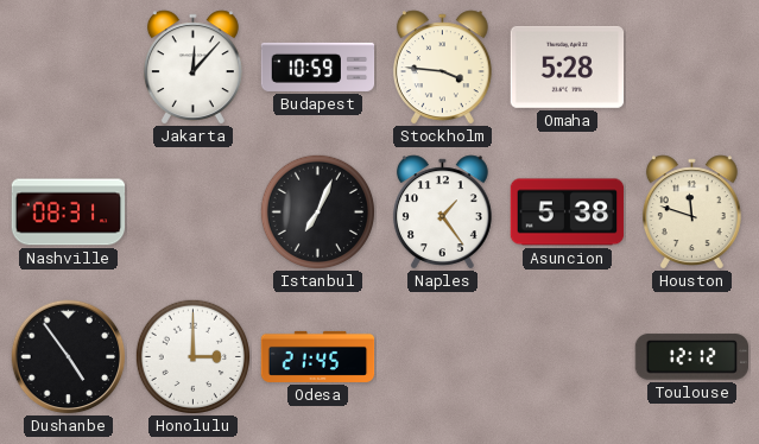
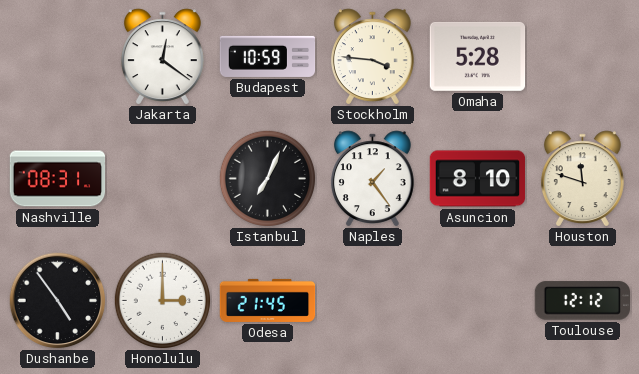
Jakarta: 12:07 -> 12:21 (162, 56)
Asuncion: 5:38 -> 8:10 (478, 179)
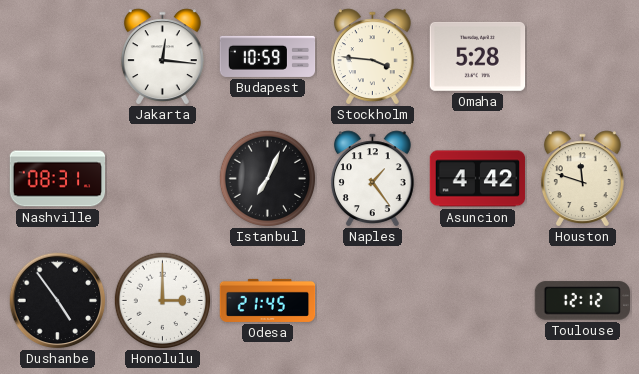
Jakarta: 12:21 -> 12:16 (162, 56)
Asuncion: 8:10 -> 4:42 (478, 179)
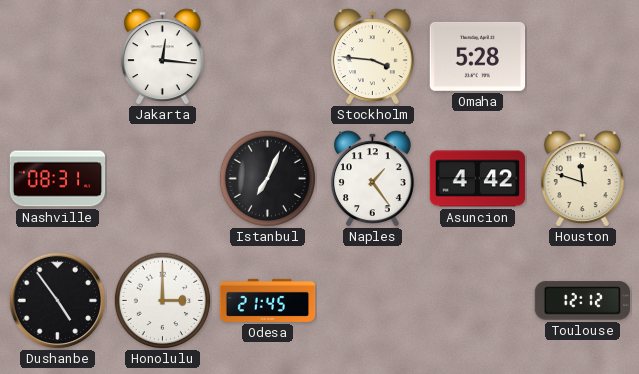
Budapest: 10:59 -> none (268, 56)
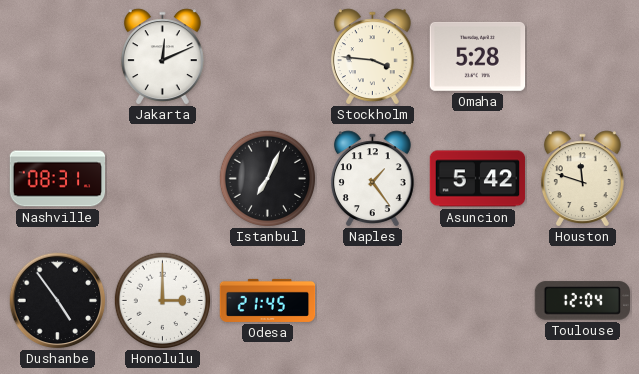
Jakarta: 12:16 -> 12:11 (162, 56)
Asuncion: 4:42 -> 5:42 (478, 179)
Toulouse: 12:12 -> 12:04 (582, 301)
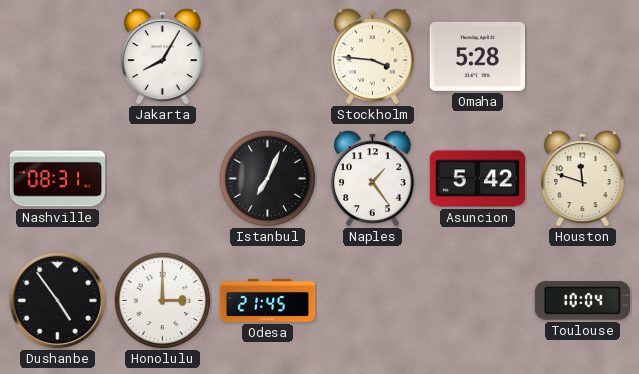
Jakarta: 12:11 -> 8:05 (162, 56)
Toulouse: 12:04 -> 10:04 (582, 301)
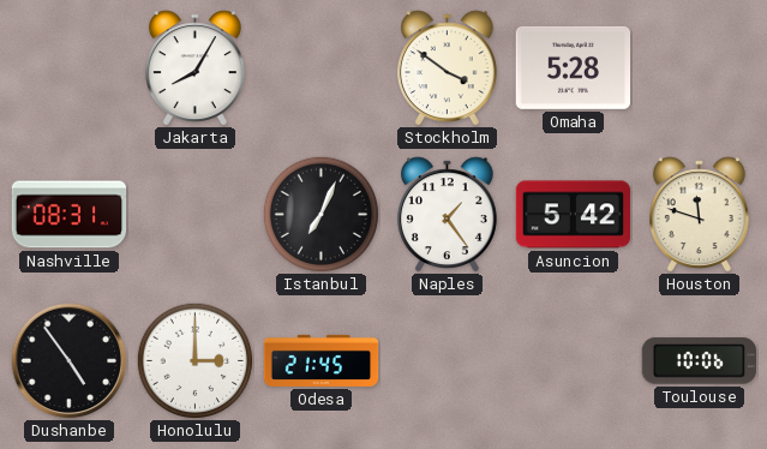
Stockholm: 3:46 -> 3:51 (447, 67)
Toulouse: 10:04 -> 10:06 (699, 361)
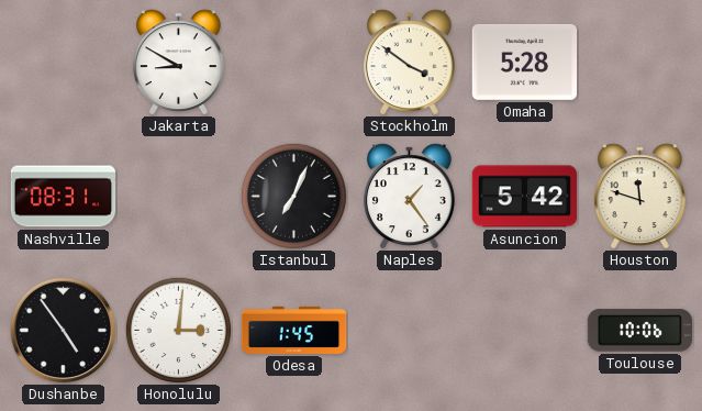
Jakarta: 8:05 -> 8:50 (178, 62)
Honolulu: 3:00 -> 3:01 (178, 330)
Odesa: 21:45 -> 1:45 (294, 330)
